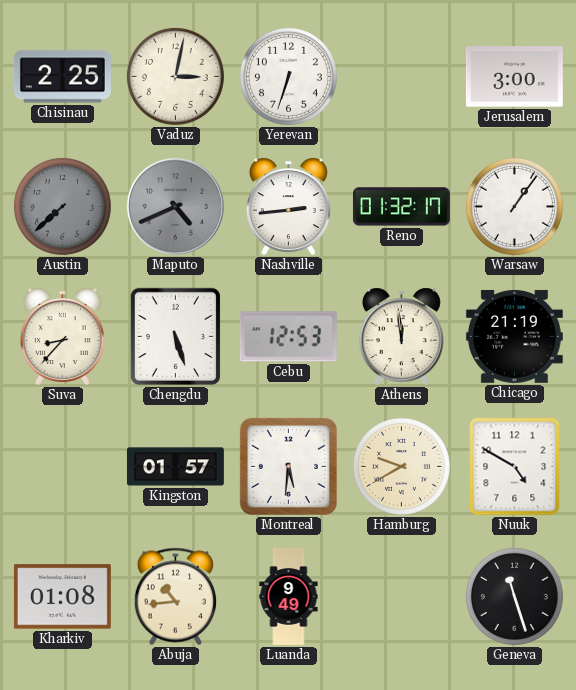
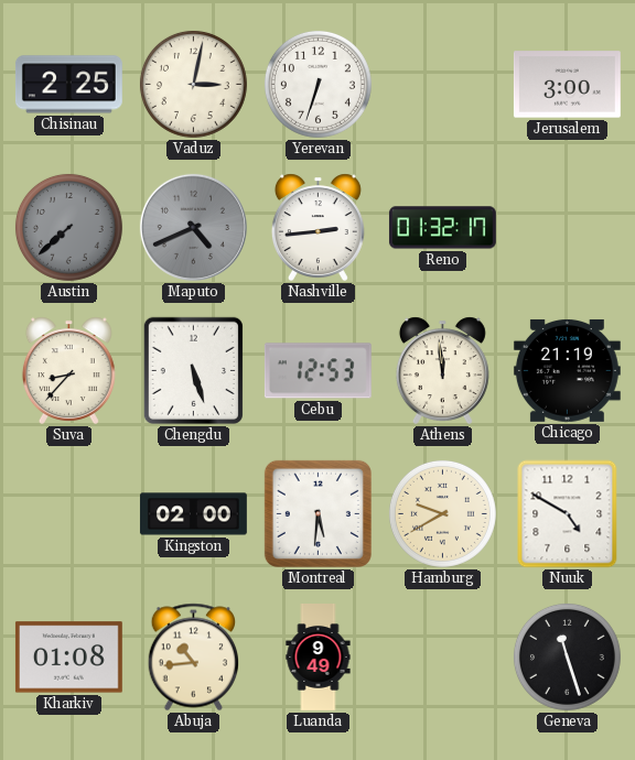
Warsaw: 1:06 -> none (514, 206)
Kingston: 01:57 -> 02:00 (193, 514)
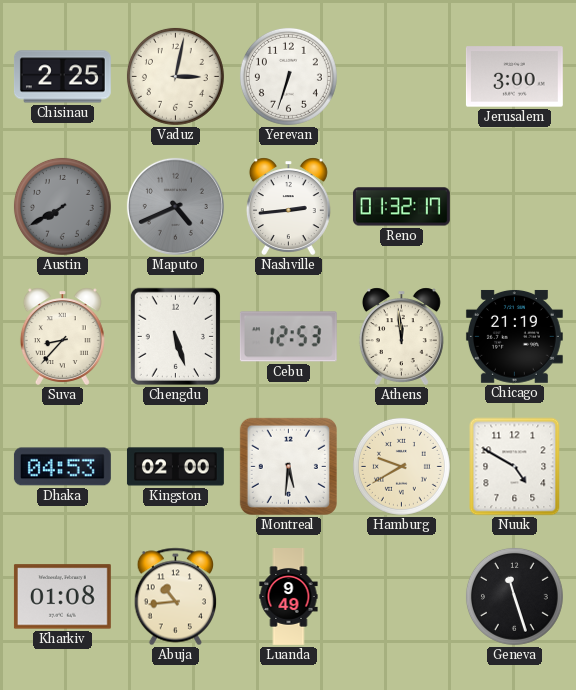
Austin: 7:38 -> 7:40 (62, 206)
Dhaka: none -> 04:53 (62, 467)
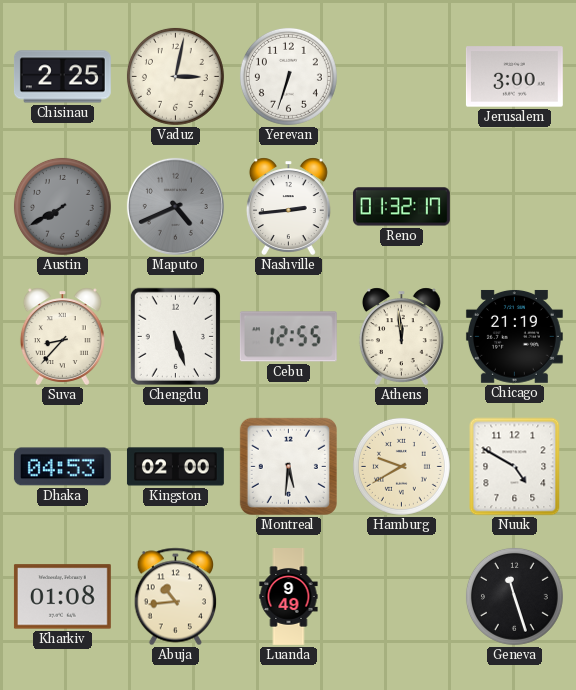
Cebu: 12:53 -> 12:55 (288, 337)
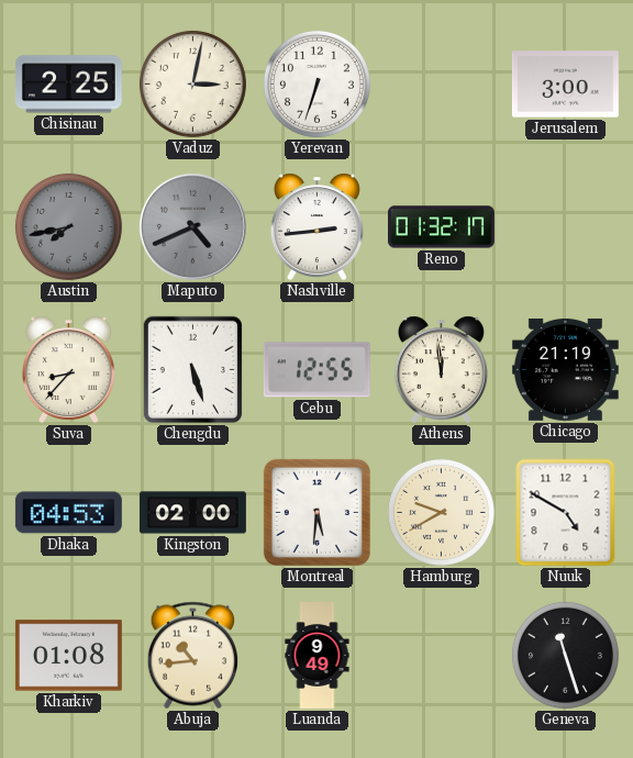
Austin: 7:40 -> 7:43 (68, 226)
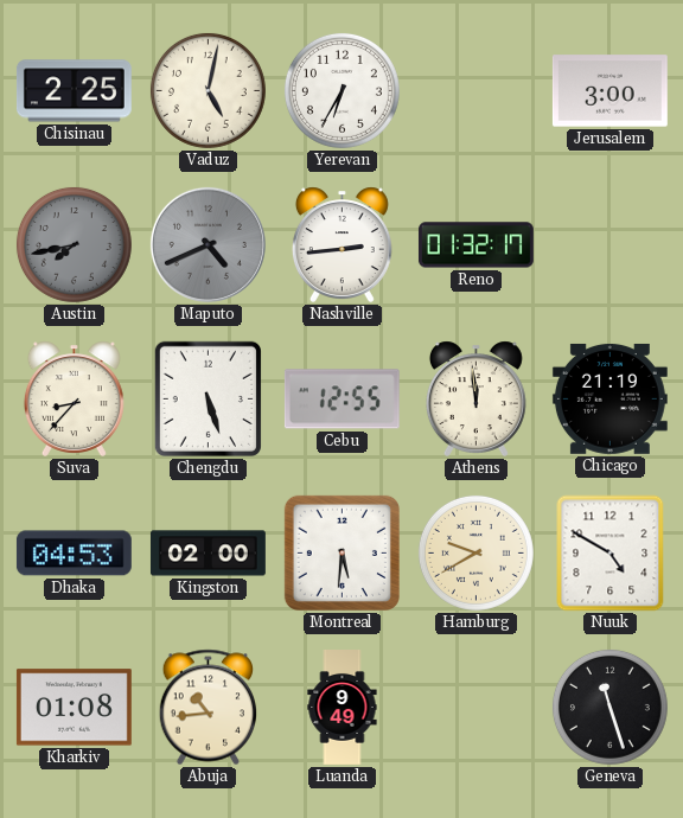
Vaduz: 3:02 -> 5:02 (208, 90)
Yerevan: 6:33 -> 6:35 (341, 90)
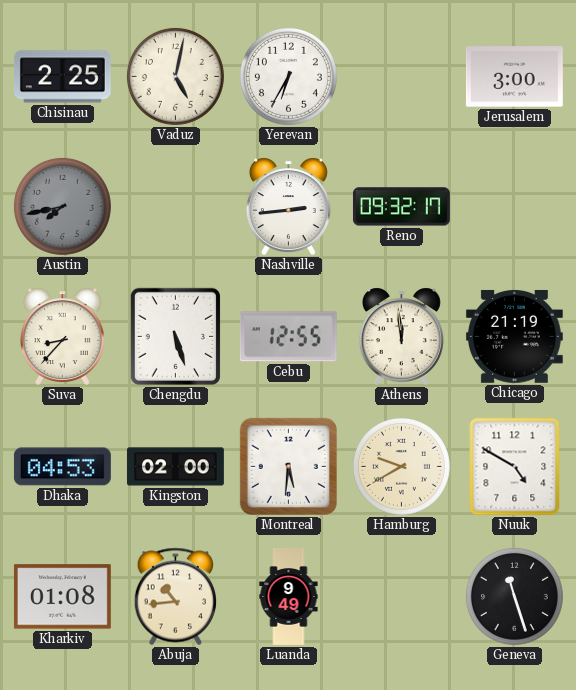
Maputo: 4:41 -> none (208, 244)
Reno: 01:32 -> 09:32 (401, 207)
